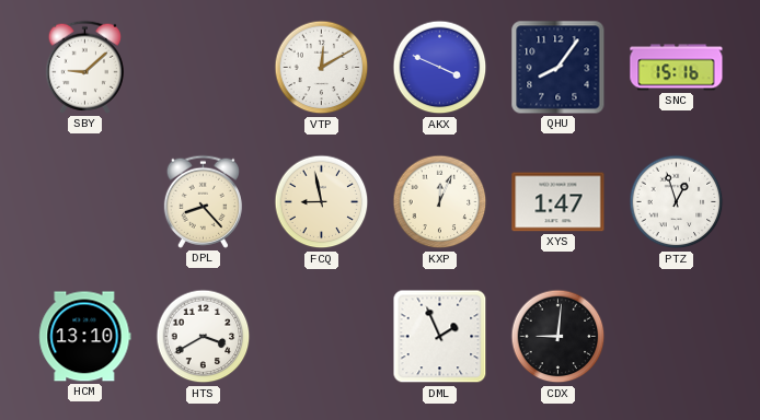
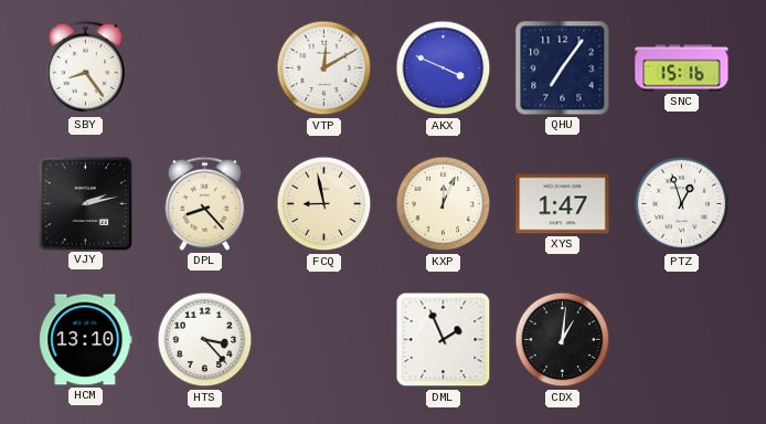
SBY: 9:08 -> 8:24 (85, 67)
QHU: 8:06 -> 7:06 (563, 68)
VJY: none -> 2:13 (85, 203)
HTS: 3:40 -> 3:23 (205, 340)
CDX: 9:01 -> 1:01 (563, 340)
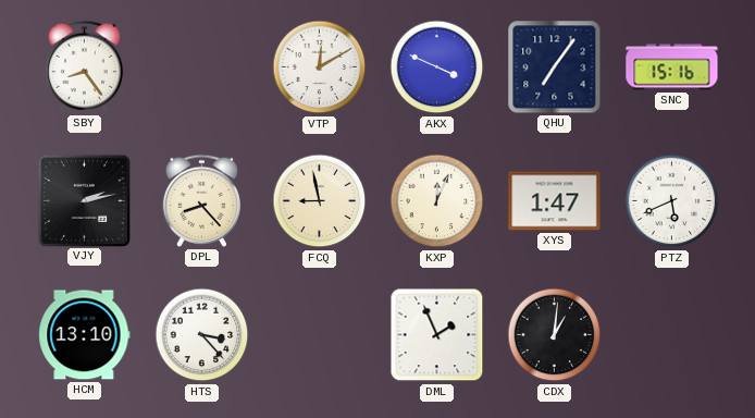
PTZ: 12:57 -> 5:41 (672, 201)
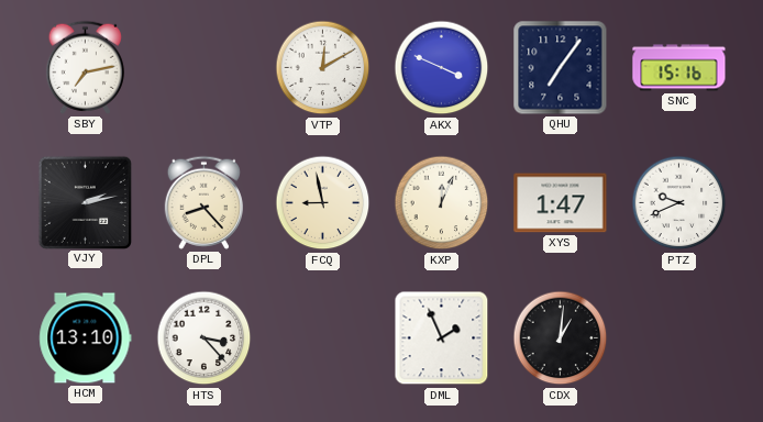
SBY: 8:24 -> 7:13 (85, 67)
PTZ: 5:41 -> 9:41 (679, 203)
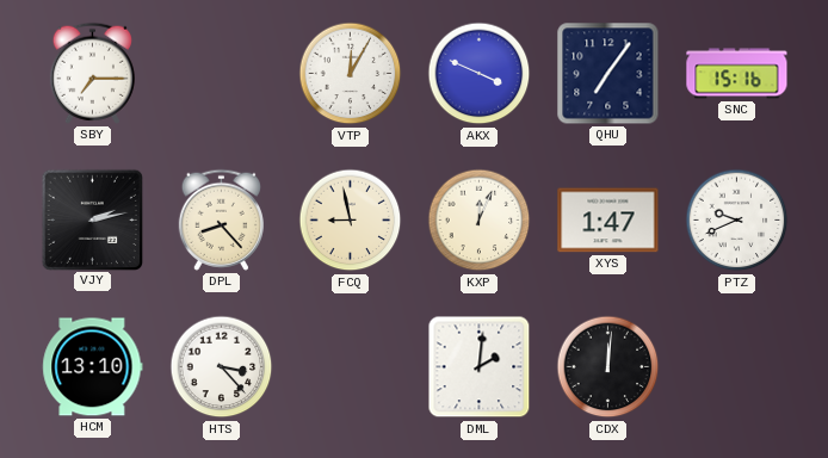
SBY: 7:13 -> 7:15 (92, 73)
VTP: 12:10 -> 12:05 (351, 74)
DML: 1:56 -> 2:01 (480, 367)
CDX: 1:01 -> 12:01 (608, 367)
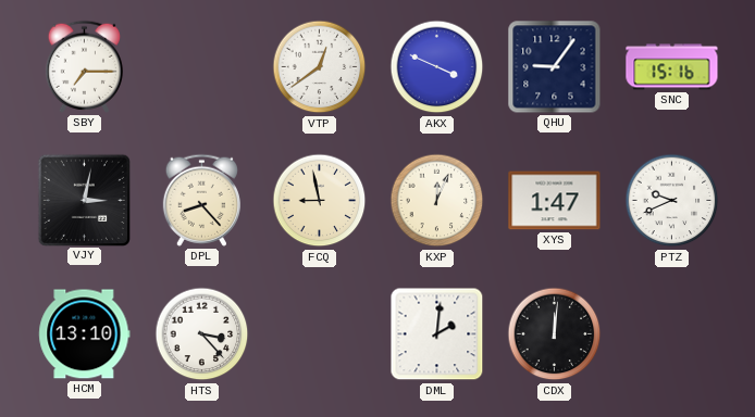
VTP: 12:05 -> 12:39 (320, 67)
QHU: 7:06 -> 9:06 (555, 67)
VJY: 2:13 -> 3:02 (84, 200)
